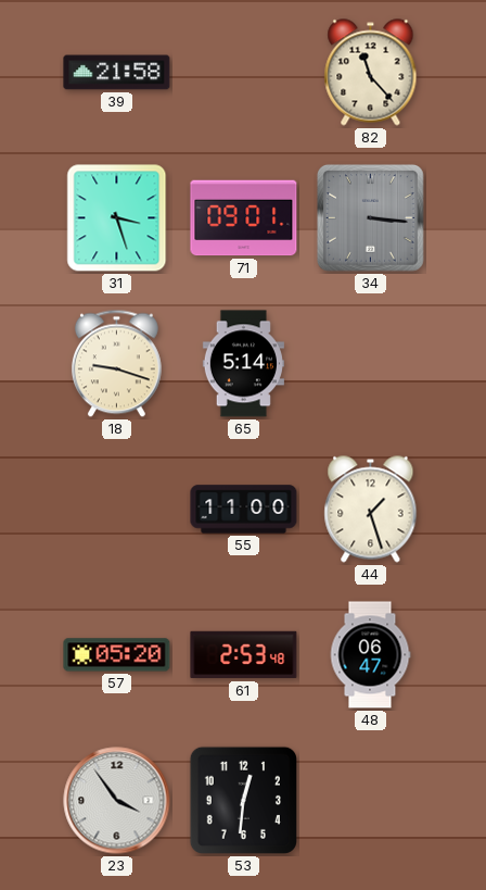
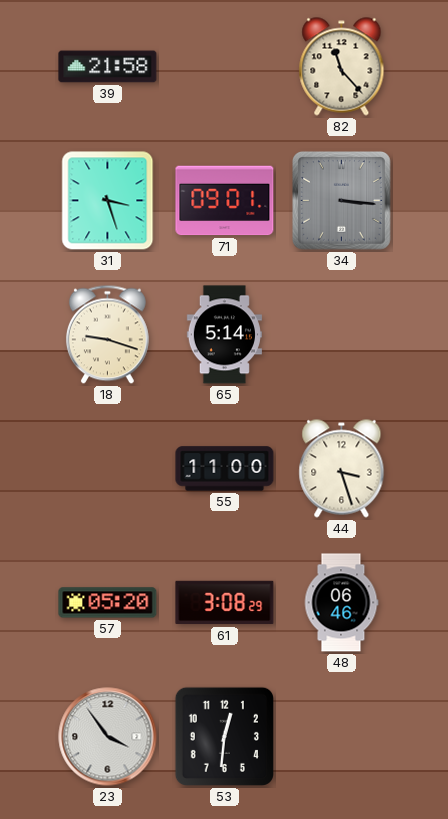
44: 1:27 -> 3:27 (342, 469)
61: 2:53 -> 3:08 (225, 603)
48: 06:47 -> 06:46 (341, 603)
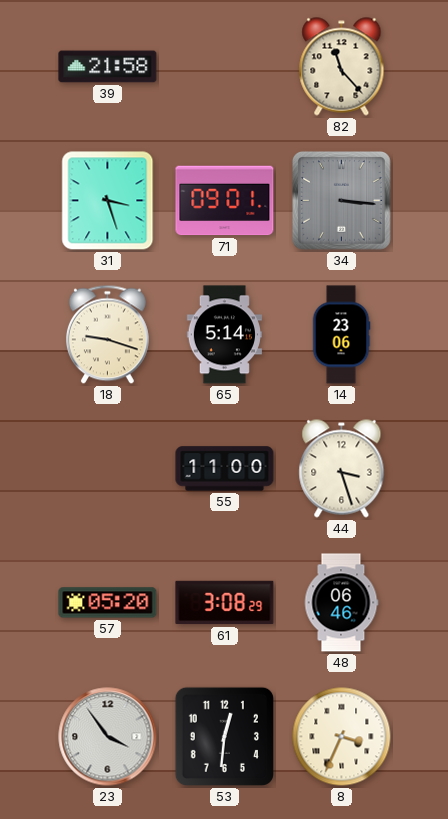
14: none -> 23:06 (341, 335)
8: none -> 3:34 (342, 737)
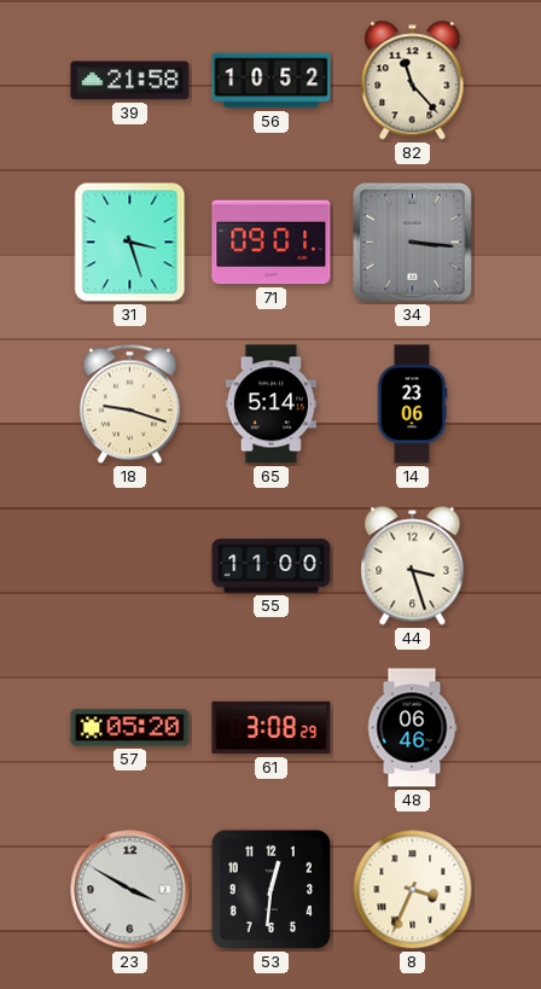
56: none -> 10:52 (272, 81)
23: 3:54 -> 3:50 (130, 890)
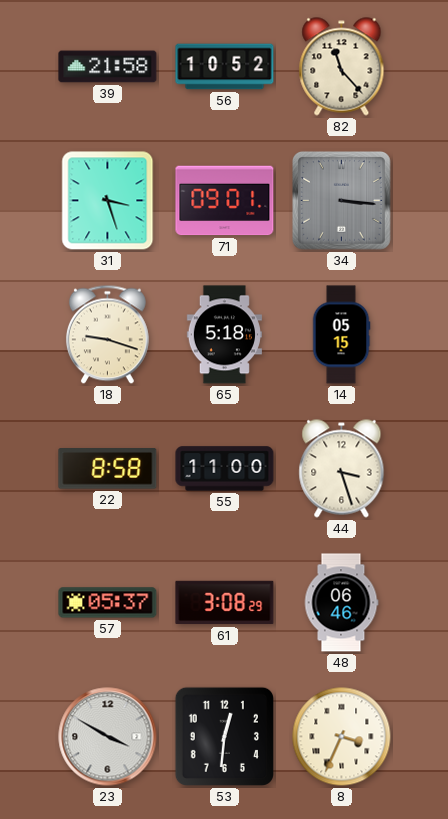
65: 5:14 -> 5:18 (224, 335)
14: 23:06 -> 05:15 (341, 335)
22: none -> 8:58 (108, 469)
57: 05:20 -> 05:37 (108, 603)
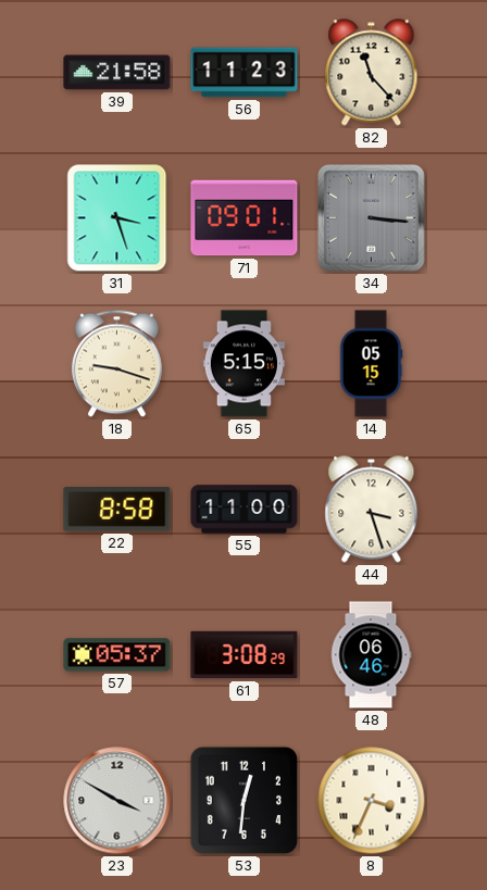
56: 10:52 -> 11:23 (245, 73)
65: 5:18 -> 5:15 (243, 364)
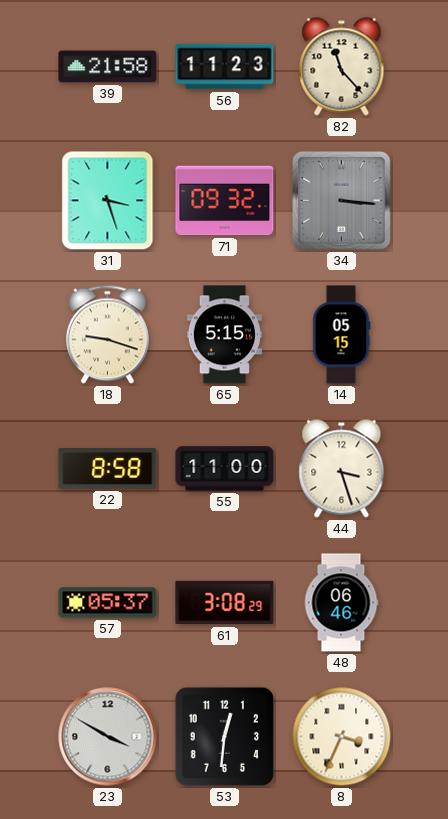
71: 09:01 -> 09:32 (225, 201)
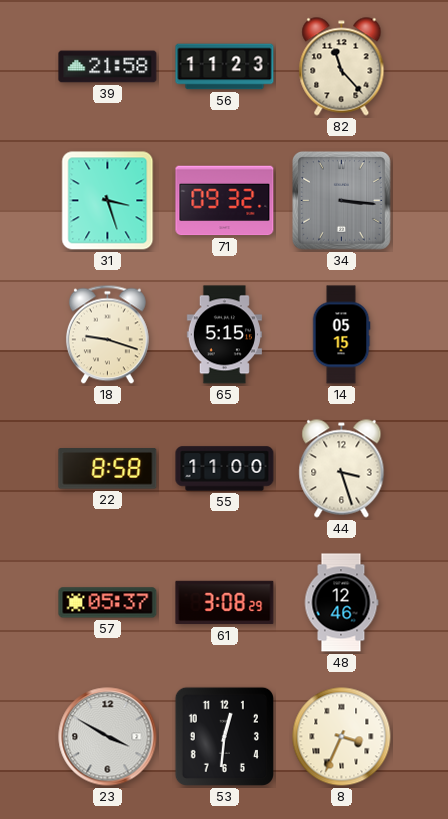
48: 06:46 -> 12:46 (341, 603)
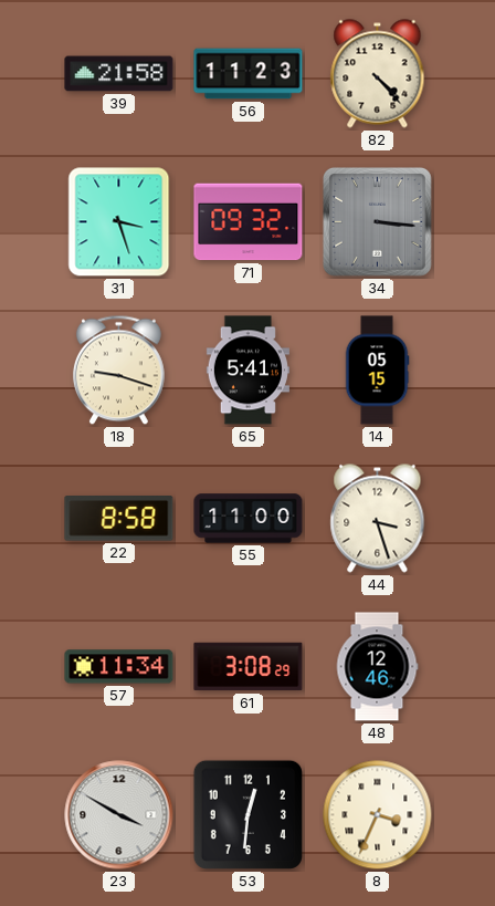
82: 11:23 -> 4:23 (378, 74)
65: 5:15 -> 5:41 (247, 371)
57: 05:37 -> 11:34 (119, 667)
